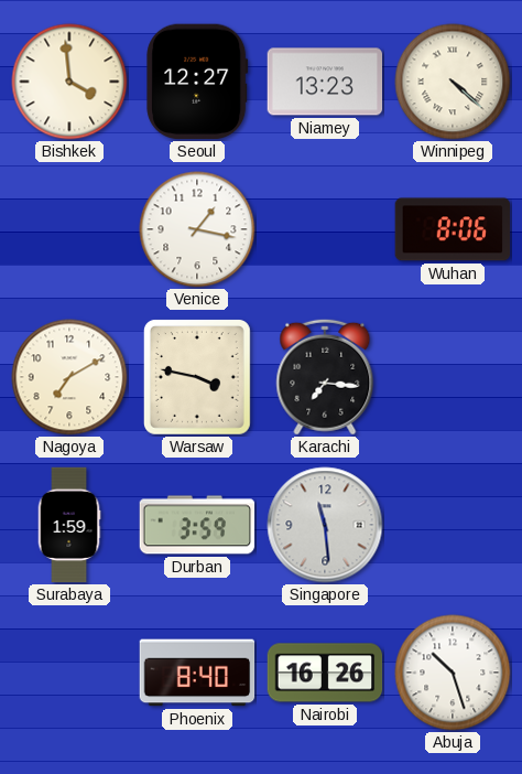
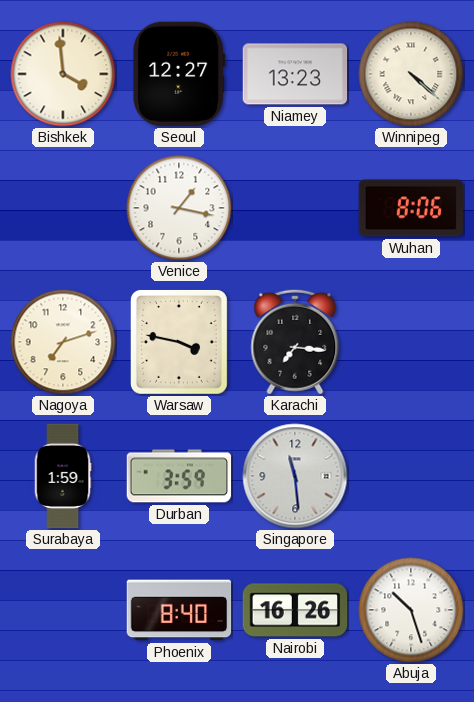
Nagoya: 7:10 -> 7:12 (63, 342)
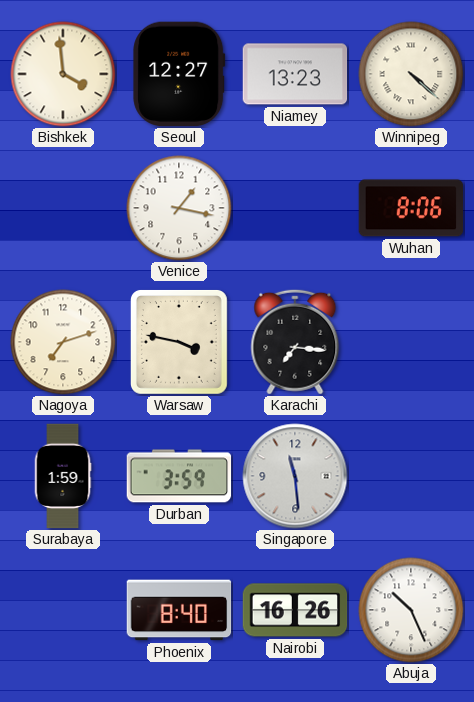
Abuja: 10:27 -> 10:26 (411, 610)
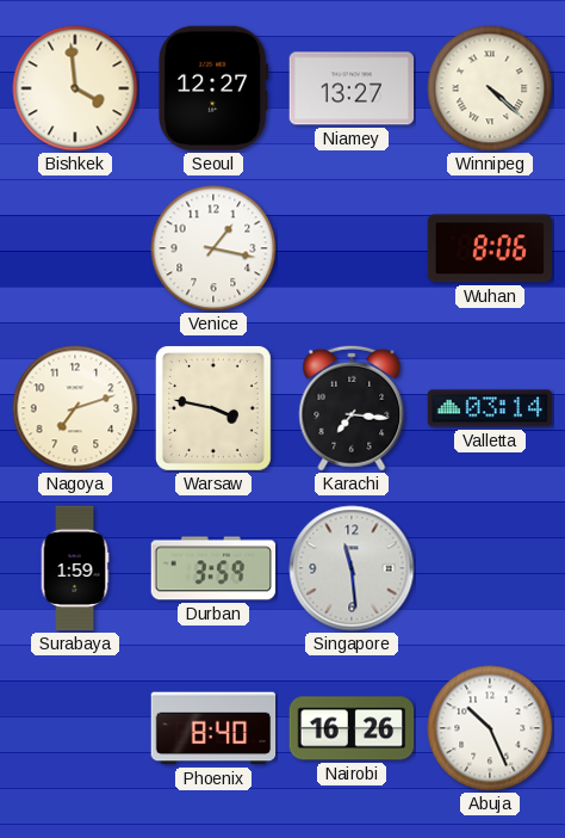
Niamey: 13:23 -> 13:27 (352, 88)
Valletta: none -> 03:14 (490, 408)
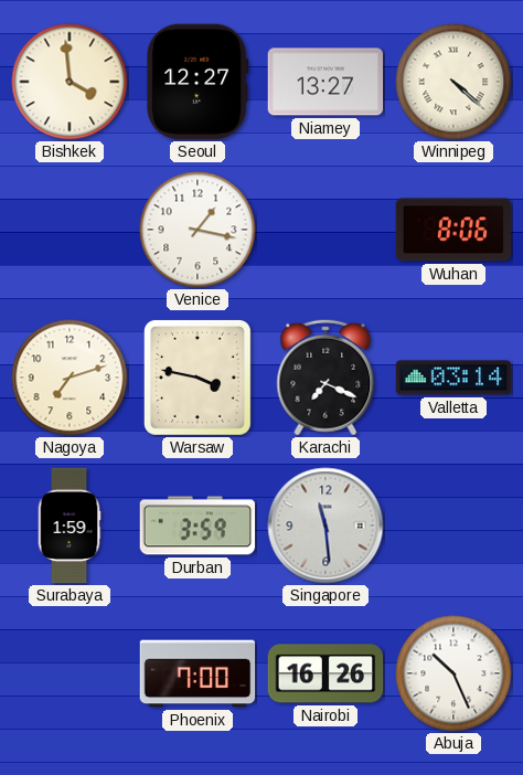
Karachi: 7:16 -> 7:19 (325, 378)
Phoenix: 8:40 -> 7:00 (198, 673)
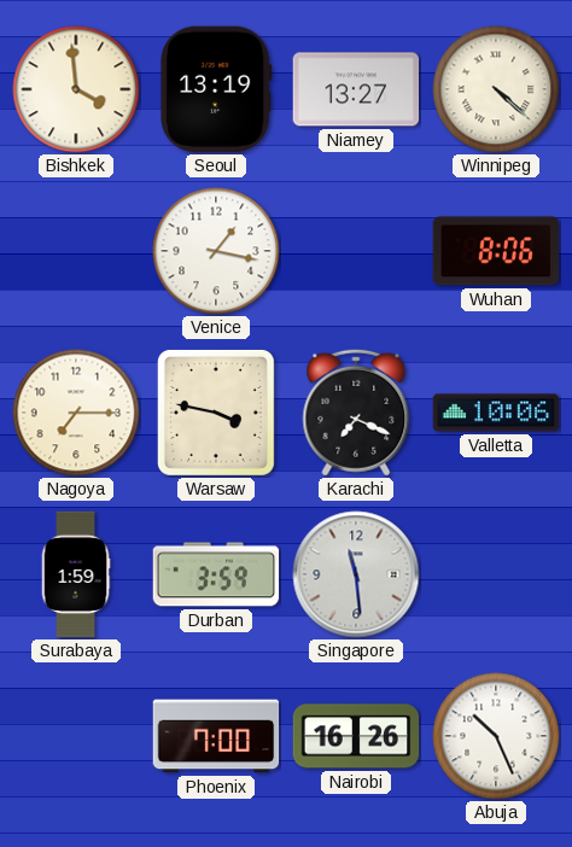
Seoul: 12:27 -> 13:19 (216, 89)
Nagoya: 7:12 -> 7:15 (76, 413)
Valletta: 03:14 -> 10:06 (496, 413)
